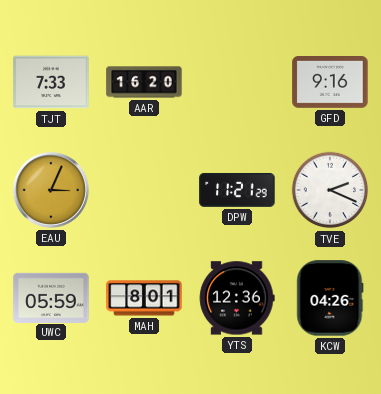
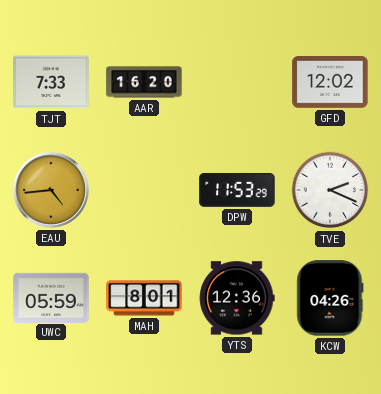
GFD: 9:16 -> 12:02 (330, 83)
EAU: 3:04 -> 4:44 (51, 190)
DPW: 11:21 -> 11:53 (237, 190)
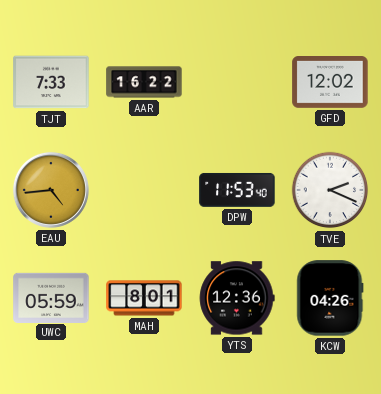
AAR: 16:20 -> 16:22 (144, 82)
DPW: 11:53:29 -> 11:53:40 (237, 190)
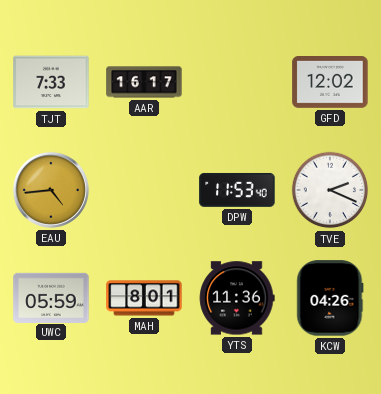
AAR: 16:22 -> 16:17 (144, 82)
YTS: 12:36 -> 11:36 (237, 298)
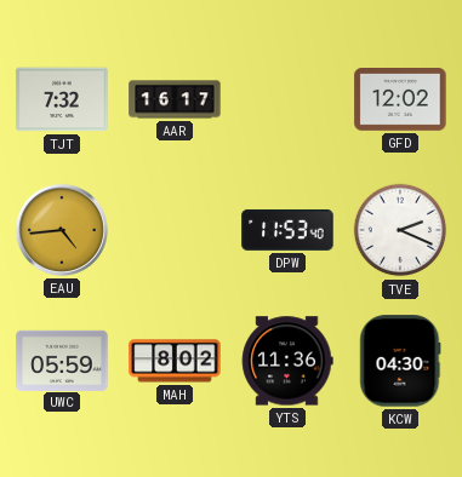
TJT: 7:33 -> 7:32 (62, 99)
MAH: 8:01 -> 8:02 (175, 361)
KCW: 04:26 -> 04:30 (400, 361)
